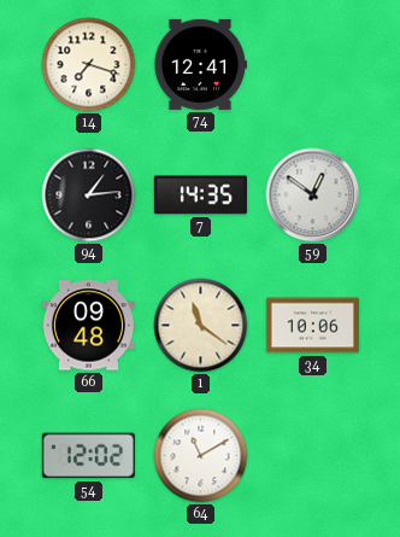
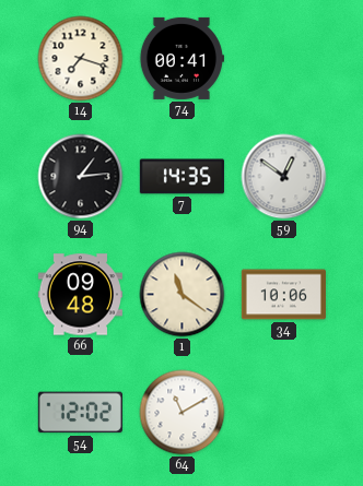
74: 12:41 -> 00:41 (181, 58)
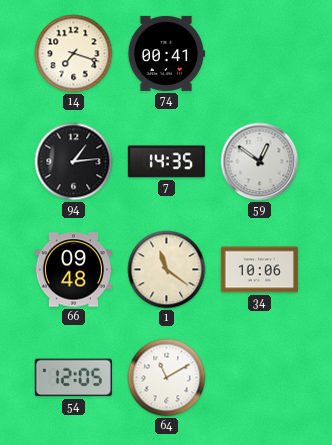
54: 12:02 -> 12:05 (73, 378)
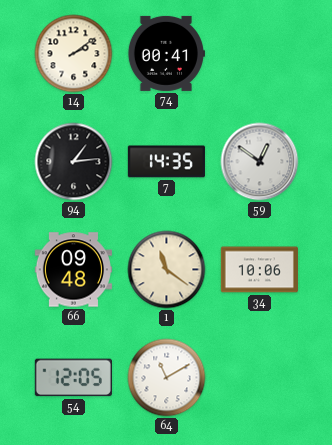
14: 7:18 -> 2:09 (74, 54)
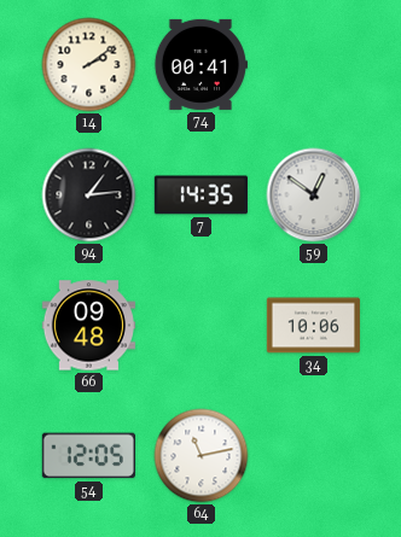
1: 11:21 -> none (167, 270)
64: 11:10 -> 11:13 (202, 456)
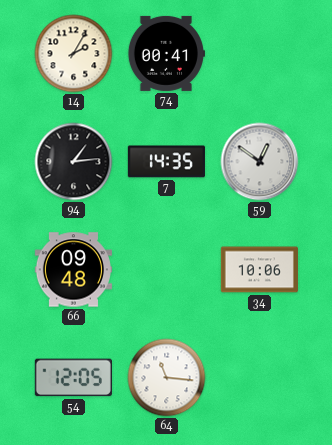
14: 2:09 -> 2:05 (74, 54)
64: 11:13 -> 11:16 (167, 378)
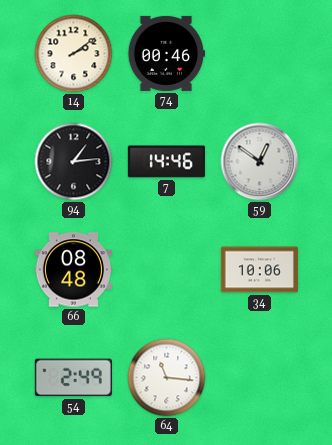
14: 2:05 -> 2:09 (74, 54)
74: 00:41 -> 00:46 (166, 53)
7: 14:35 -> 14:46 (166, 162)
66: 09:48 -> 08:48 (73, 270)
54: 12:05 -> 2:49 (73, 378)
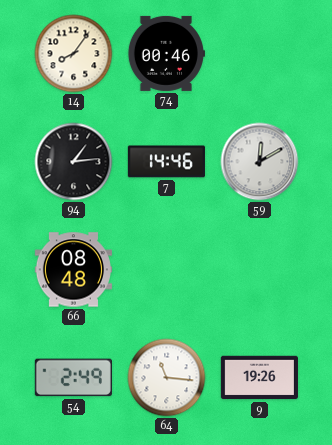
14: 2:09 -> 8:06 (74, 54)
59: 12:51 -> 12:10 (260, 162)
34: 10:06 -> none (259, 270)
9: none -> 19:26 (259, 378)
